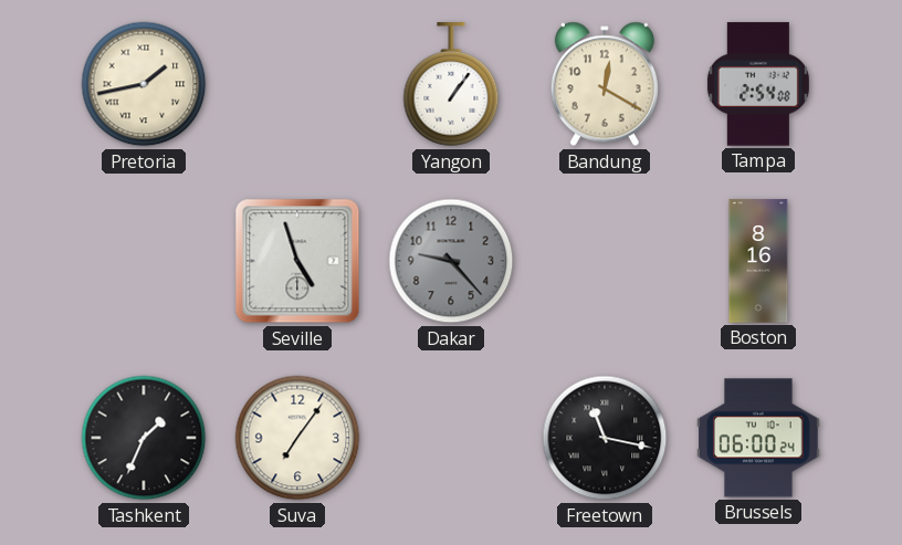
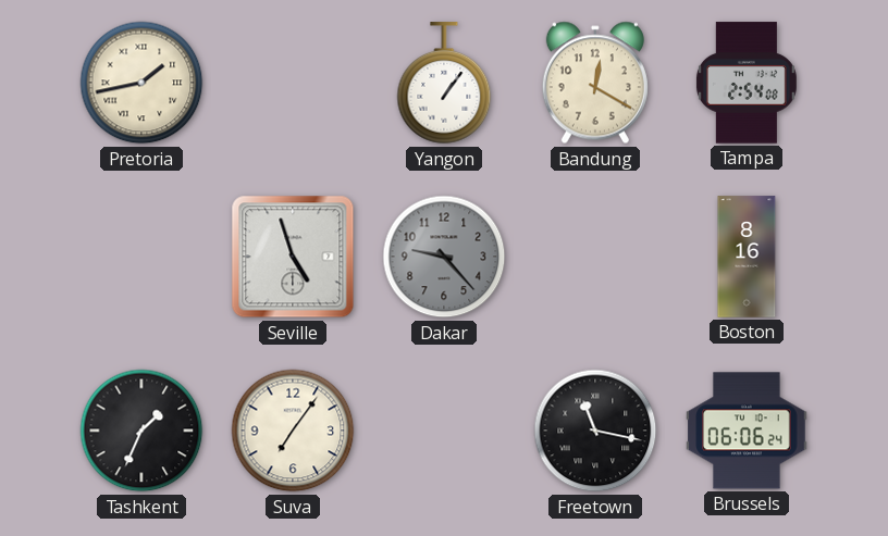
Brussels: 06:00 -> 06:06 (747, 431)
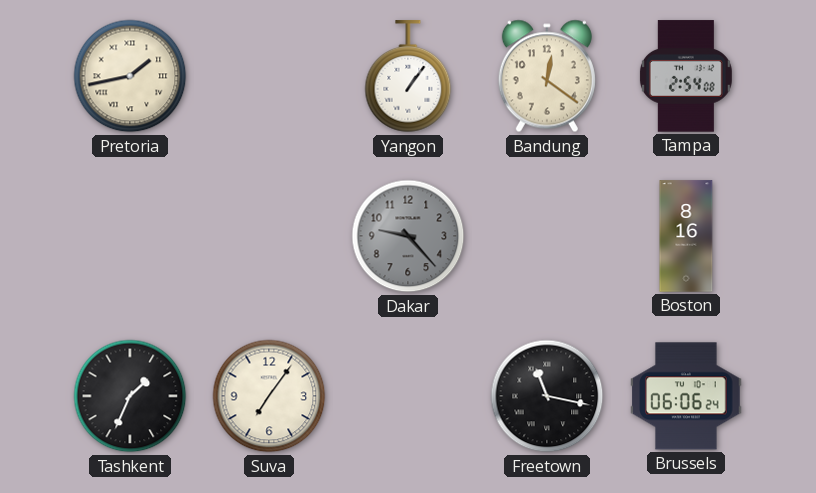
Bandung: 12:20 -> 12:21 (547, 76)
Seville: 4:57 -> none (293, 257)
